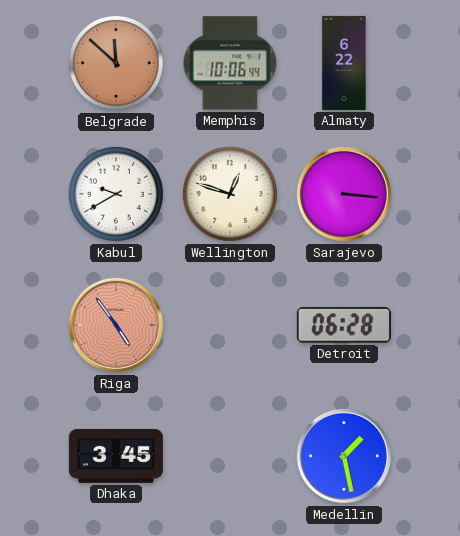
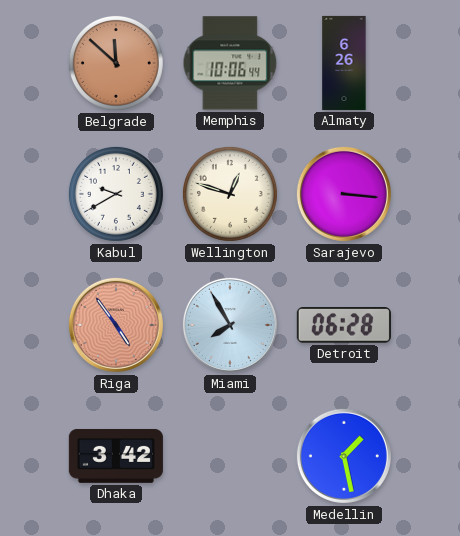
Almaty: 6:22 -> 6:26 (344, 63)
Miami: none -> 7:55 (230, 325)
Dhaka: 3:45 -> 3:42 (116, 456)
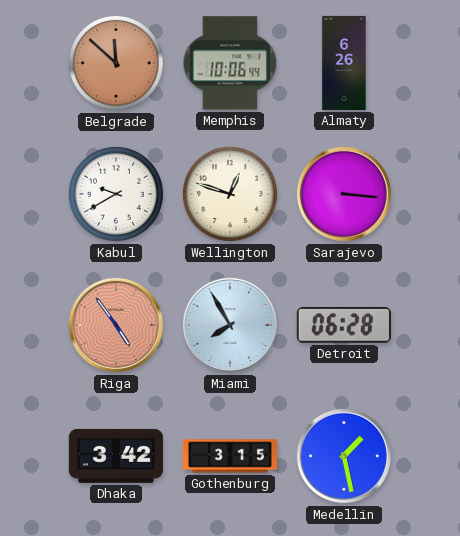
Gothenburg: none -> 3:15 (230, 456)
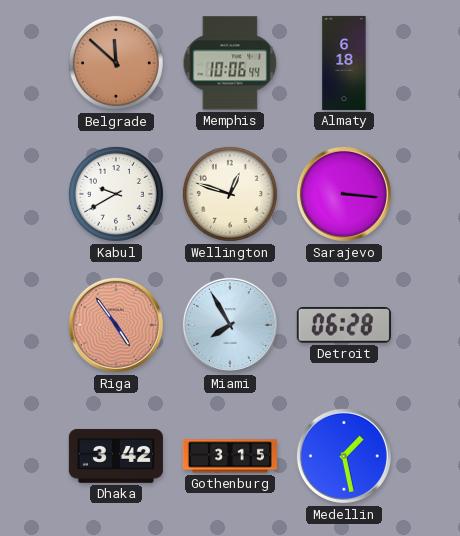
Almaty: 6:26 -> 6:18 (344, 63)
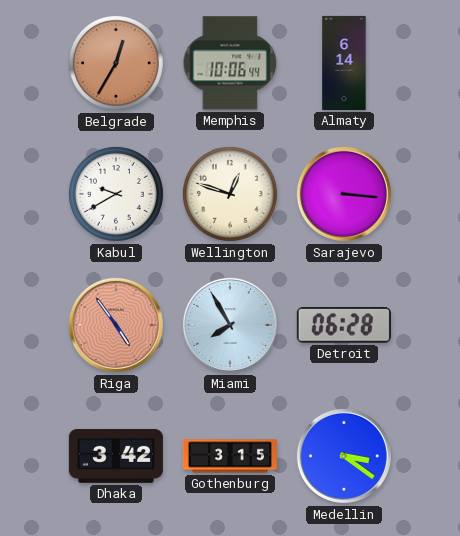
Belgrade: 11:52 -> 12:35 (116, 63)
Almaty: 6:18 -> 6:14 (344, 63)
Medellin: 1:28 -> 3:21 (344, 456)
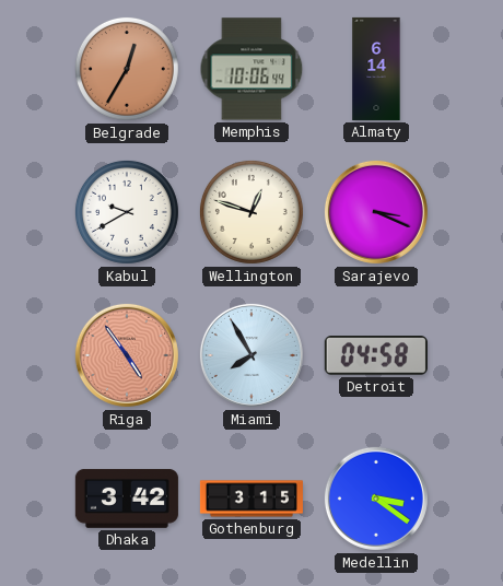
Sarajevo: 3:16 -> 3:19 (376, 212)
Detroit: 06:28 -> 04:58 (376, 355)
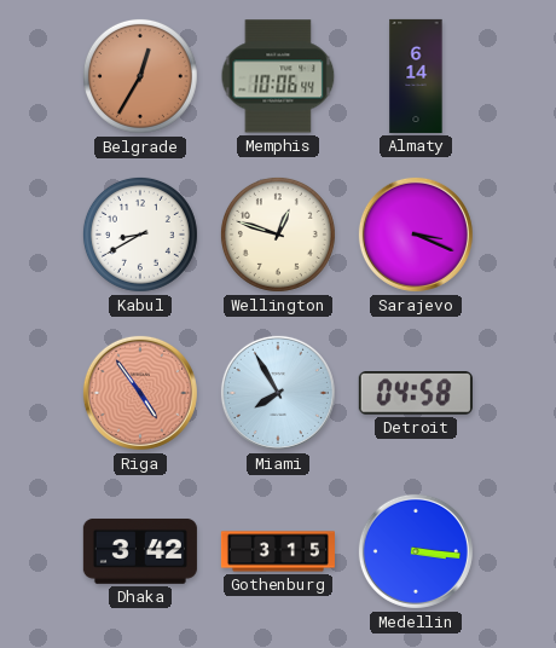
Kabul: 9:40 -> 8:40 (140, 235)
Medellin: 3:21 -> 3:16 (416, 551)
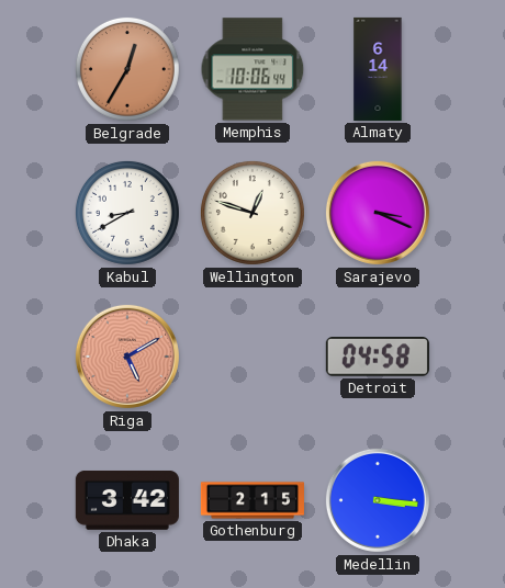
Riga: 4:54 -> 5:10 (127, 357)
Miami: 7:55 -> none (278, 393)
Gothenburg: 3:15 -> 2:15 (252, 500)
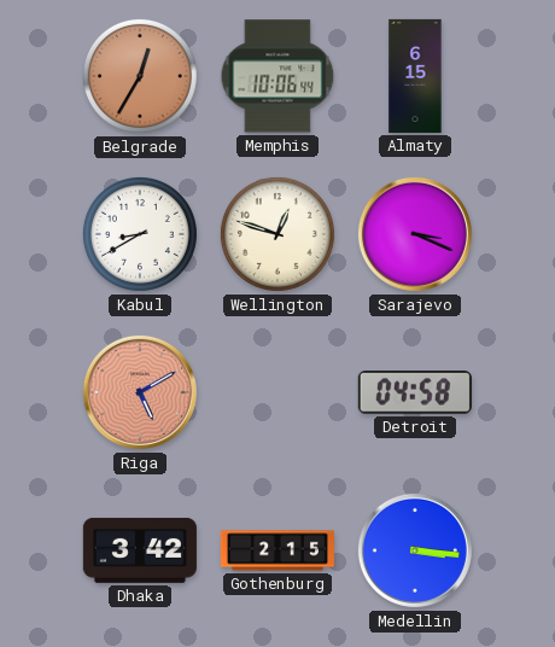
Almaty: 6:14 -> 6:15 (415, 76)
